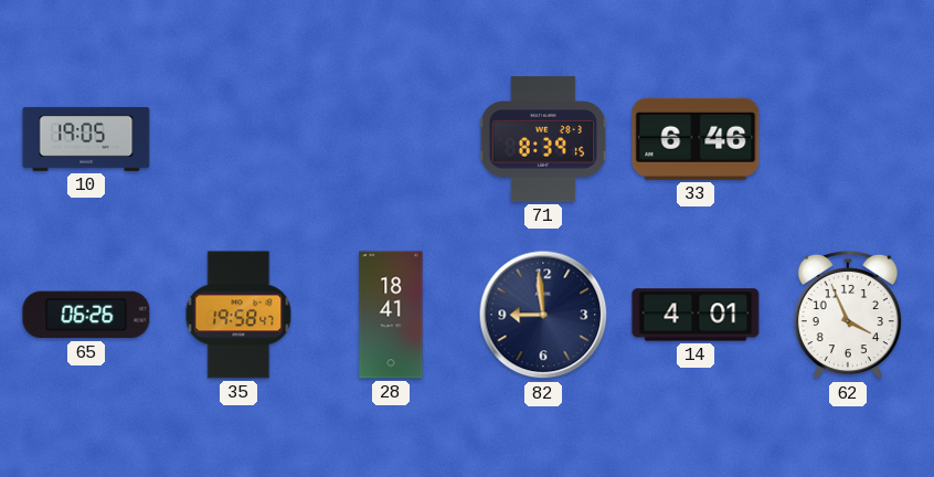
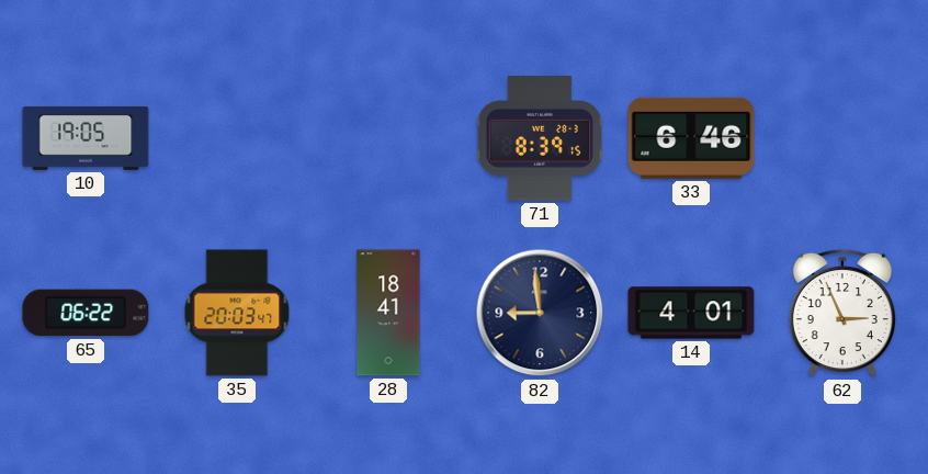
65: 06:26 -> 06:22 (86, 313)
35: 19:58 -> 20:03 (237, 313)
62: 3:56 -> 2:56 (842, 313)
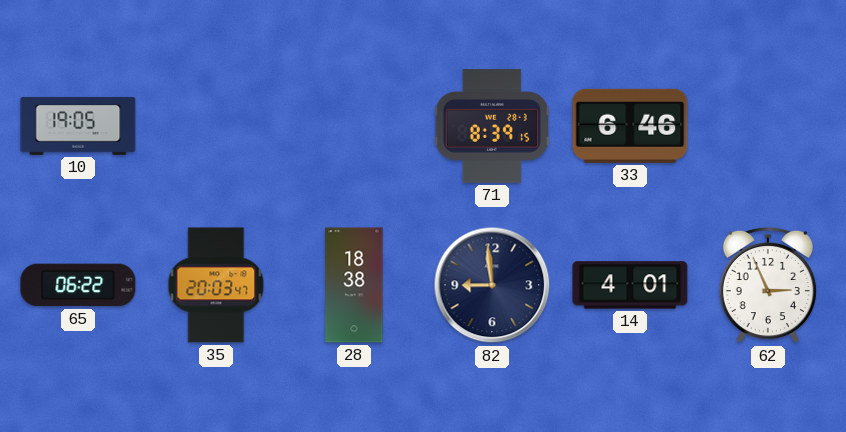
28: 18:41 -> 18:38 (354, 285)
